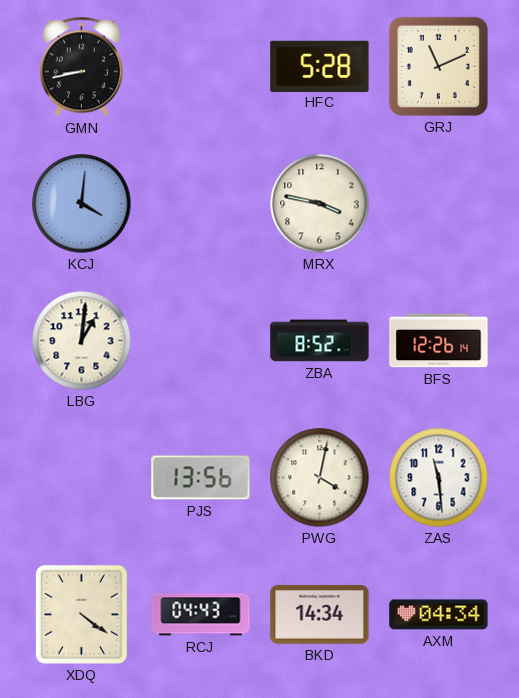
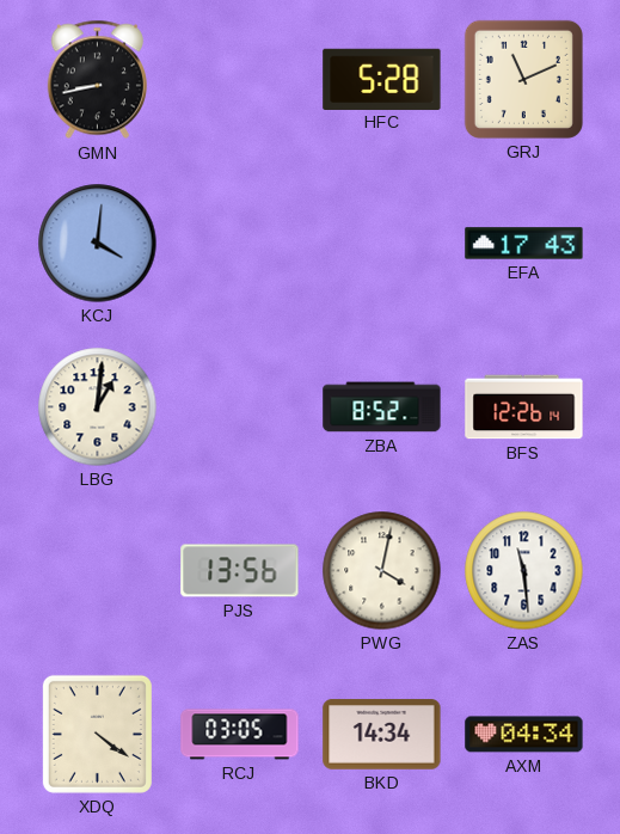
MRX: 3:47 -> none (320, 204)
EFA: none -> 17:43 (524, 244)
RCJ: 04:43 -> 03:05 (240, 735)
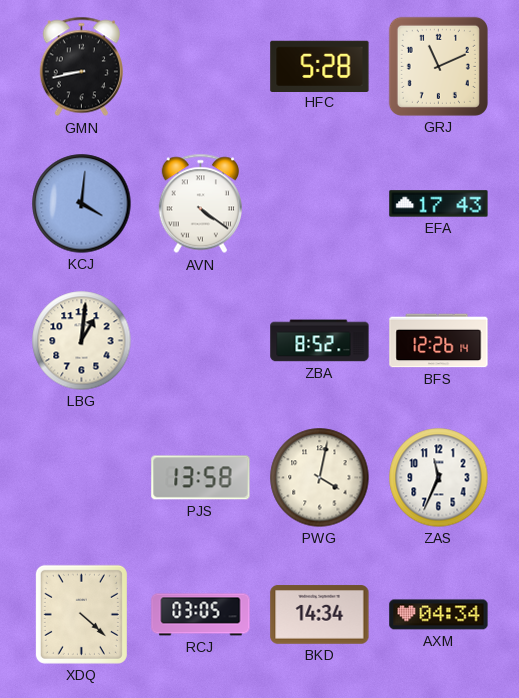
AVN: none -> 4:21 (200, 204)
PJS: 13:56 -> 13:58 (201, 478)
ZAS: 11:29 -> 11:34 (439, 478)
XDQ: 4:21 -> 4:22 (81, 614)
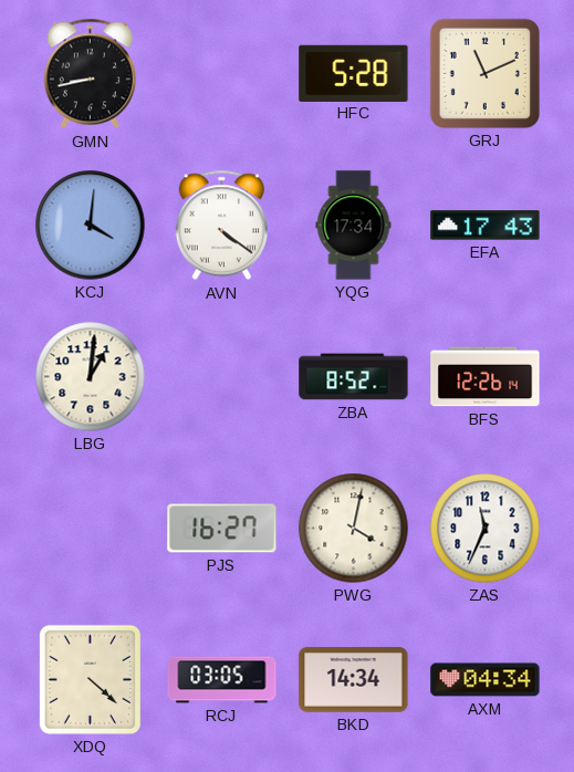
YQG: none -> 17:34 (354, 226)
PJS: 13:58 -> 16:27 (222, 529)
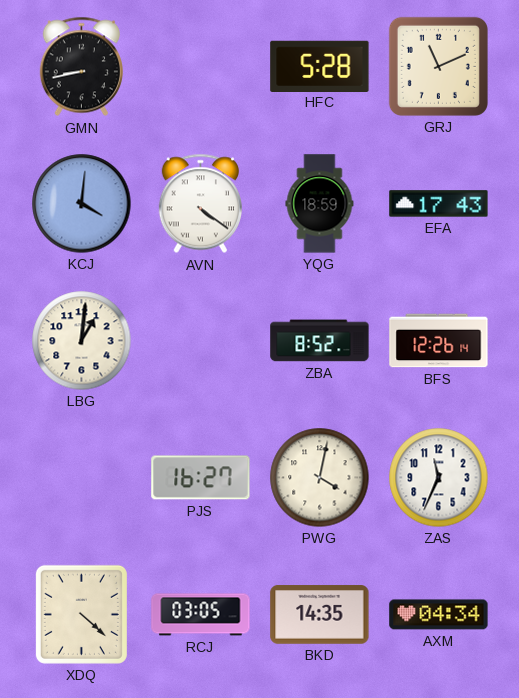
YQG: 17:34 -> 18:59 (320, 204)
BKD: 14:34 -> 14:35 (320, 615)
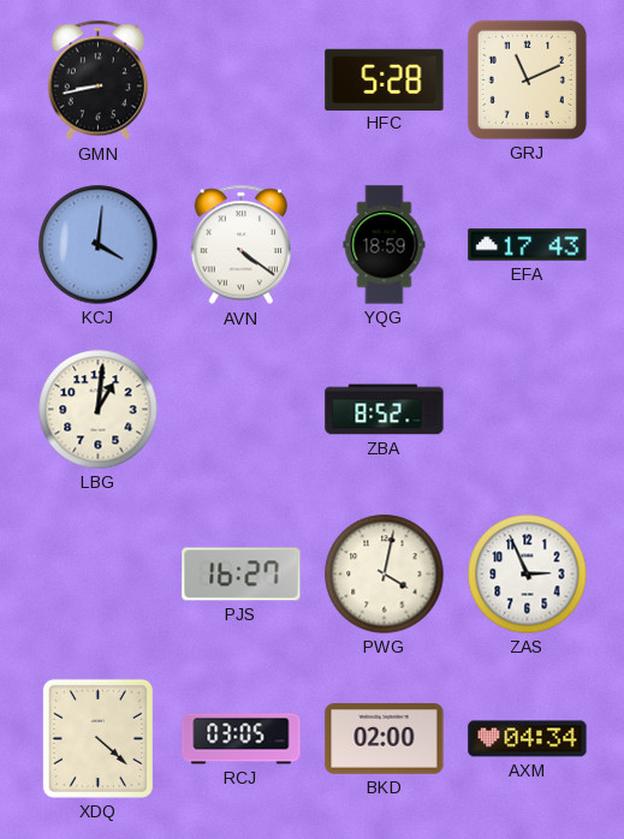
BFS: 12:26 -> none (439, 341)
ZAS: 11:34 -> 2:56 (528, 575)
BKD: 14:35 -> 02:00 (385, 739)
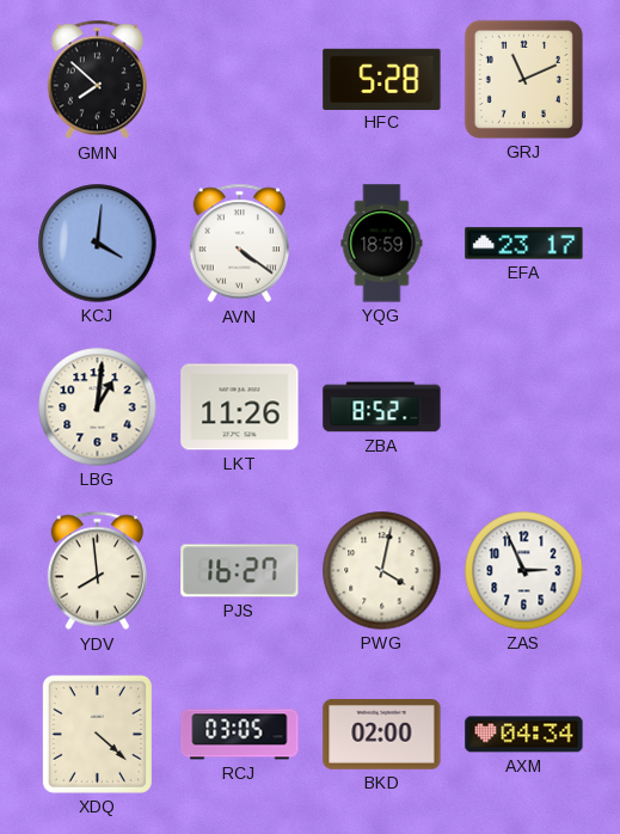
GMN: 8:43 -> 7:52 (97, 80)
EFA: 17:43 -> 23:17 (524, 244)
LKT: none -> 11:26 (240, 407)
YDV: none -> 7:59 (97, 571)
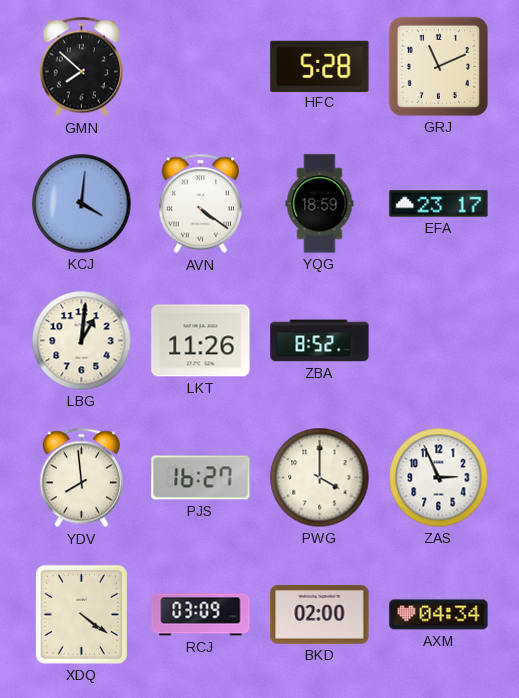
PWG: 4:02 -> 4:00 (320, 478)
XDQ: 4:22 -> 4:21 (81, 614)
RCJ: 03:05 -> 03:09 (201, 615)
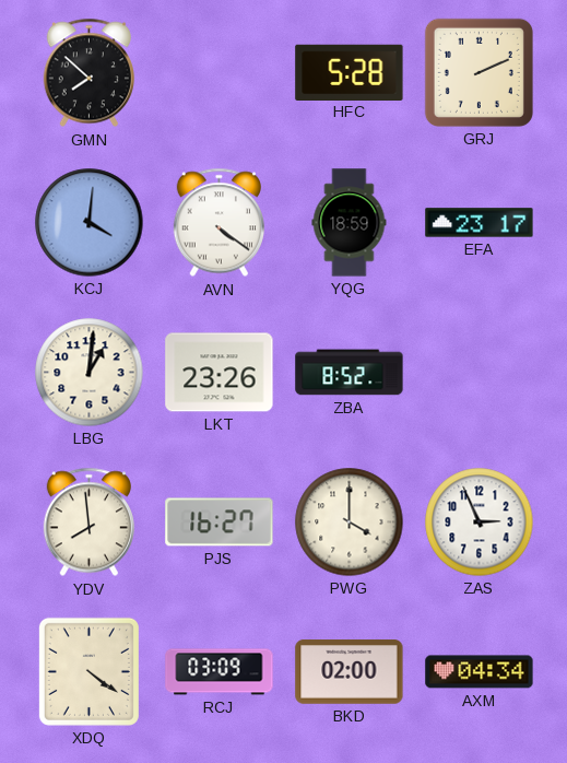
GRJ: 11:11 -> 2:11 (479, 72)
LKT: 11:26 -> 23:26 (220, 373)
